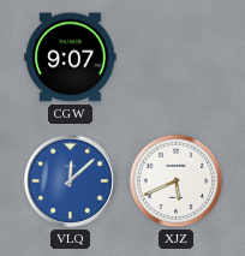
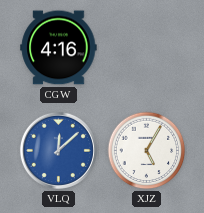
CGW: 9:07 -> 4:16 (59, 48)
XJZ: 5:41 -> 5:05 (147, 151)
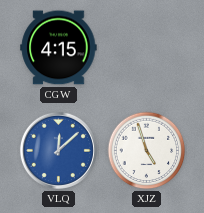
CGW: 4:16 -> 4:15 (59, 48)
XJZ: 5:05 -> 4:57 (147, 151)
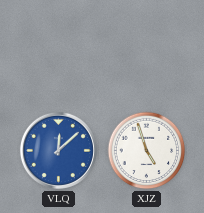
CGW: 4:15 -> none (59, 48)
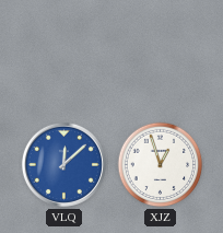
XJZ: 4:57 -> 12:57 (161, 165)
